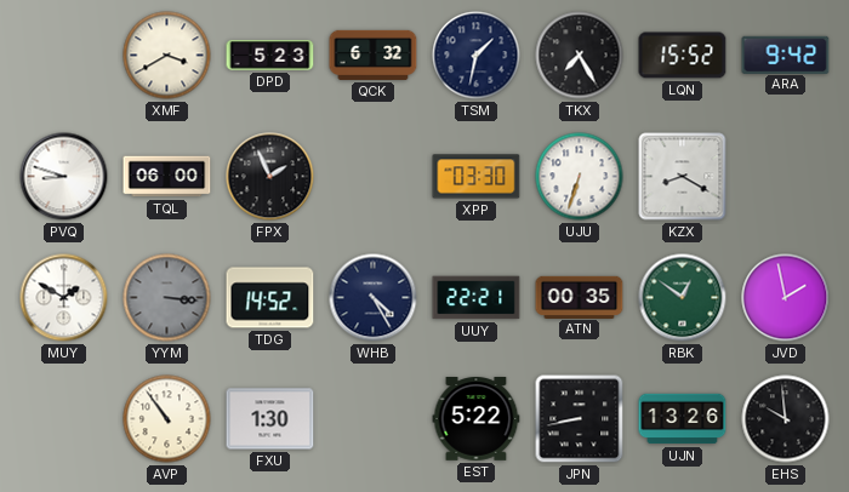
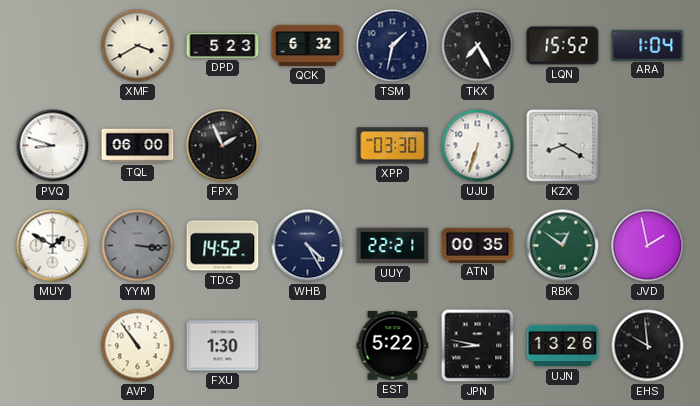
ARA: 9:42 -> 1:04 (648, 45)
JPN: 8:43 -> 8:47 (478, 346)
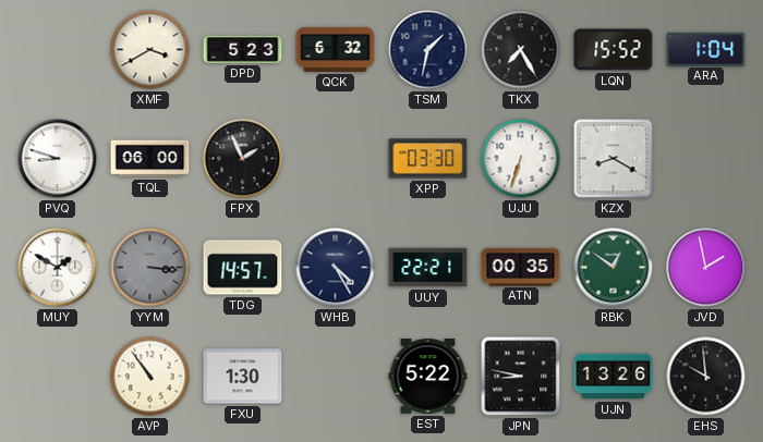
TDG: 14:52 -> 14:57 (243, 268)
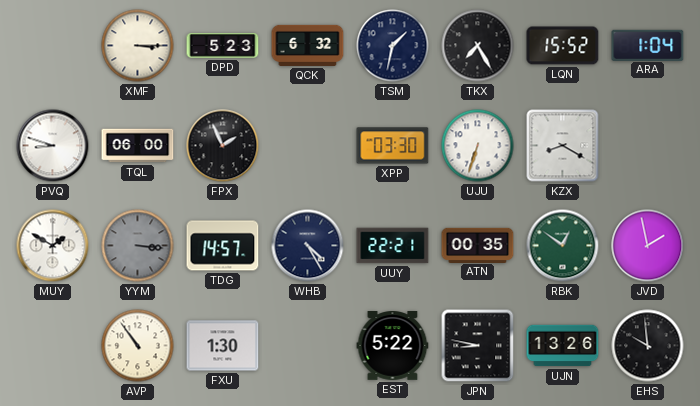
XMF: 3:40 -> 3:15 (138, 46)
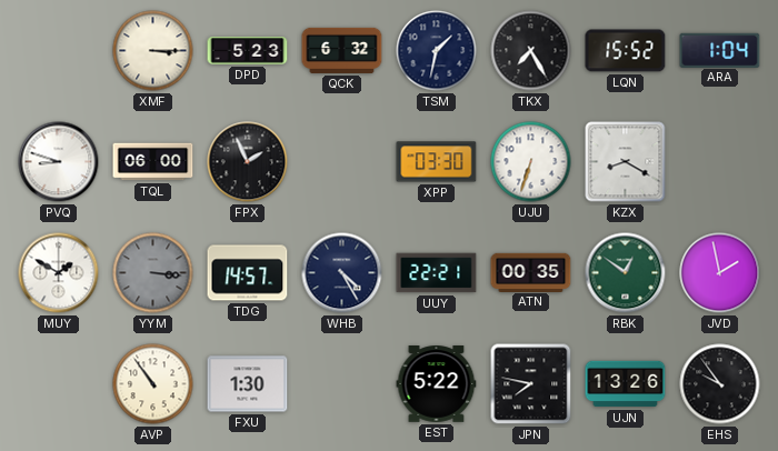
JPN: 8:47 -> 7:47 (531, 384)
EHS: 9:59 -> 9:54 (720, 384)
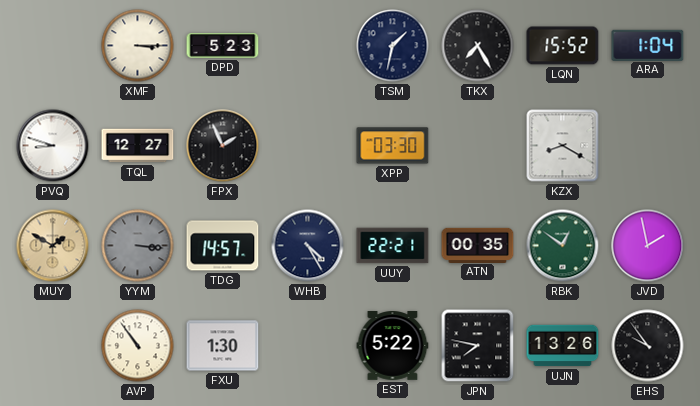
QCK: 6:32 -> none (342, 50)
TQL: 06:00 -> 12:27 (138, 146)
UJU: 6:33 -> none (531, 162)
MUY dial: white -> champagne (53, 246)
